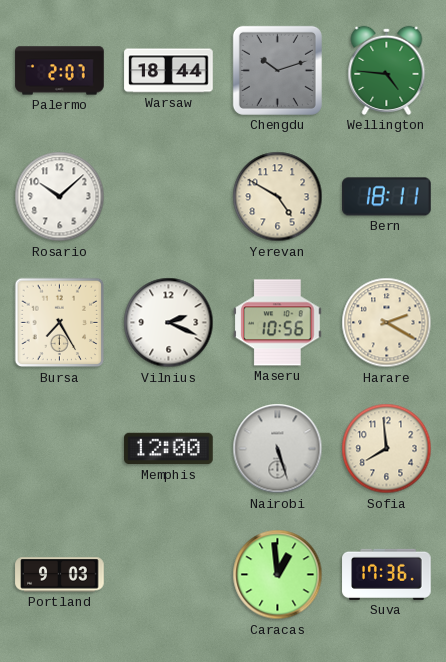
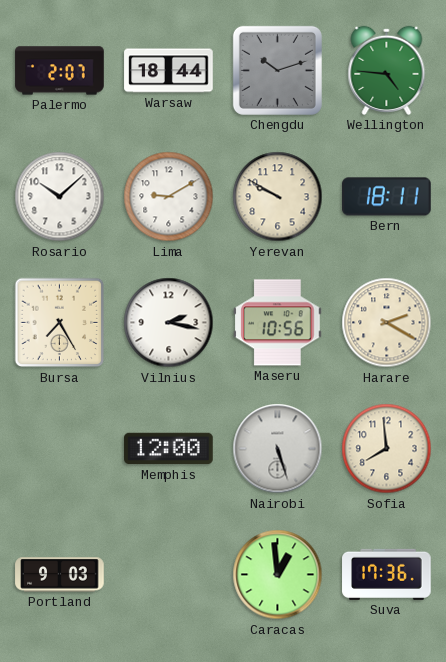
Lima: none -> 9:10 (169, 197)
Yerevan: 4:50 -> 9:50 (278, 197)
Vilnius: 2:19 -> 2:17 (169, 323)
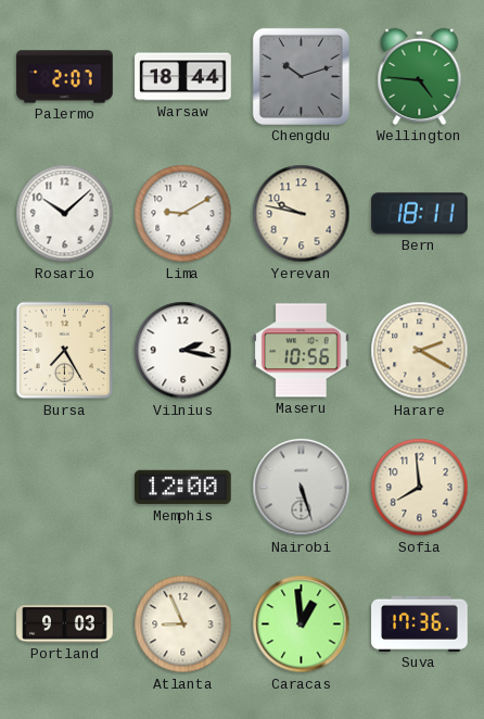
Yerevan: 9:50 -> 9:47 (302, 214)
Atlanta: none -> 8:56 (183, 625)
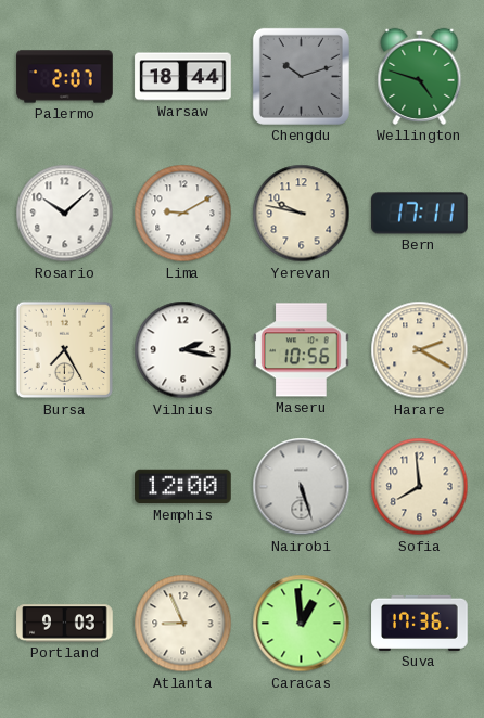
Wellington: 4:46 -> 4:48 (420, 76)
Bern: 18:11 -> 17:11 (420, 214)
